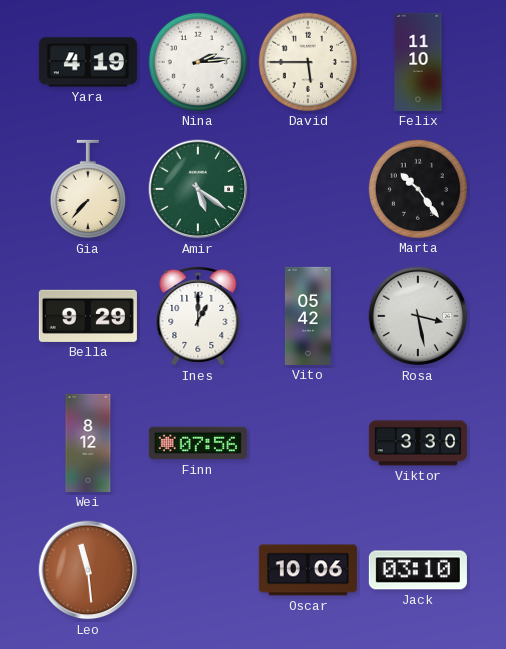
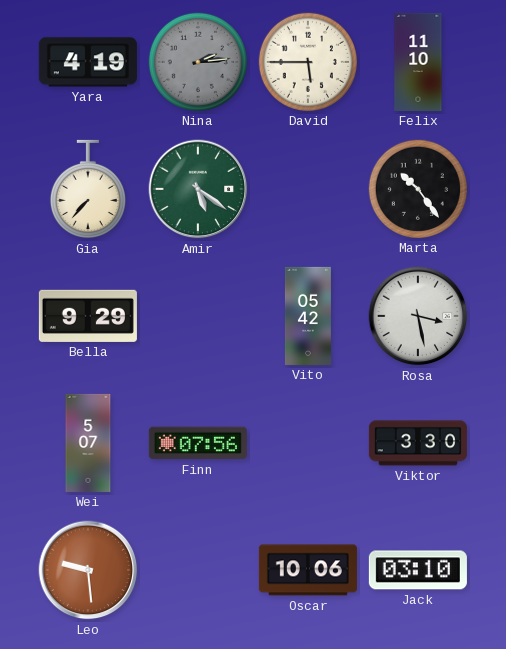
Nina dial: white -> grey (198, 62)
Ines: 1:00 -> none (198, 316)
Wei: 8:12 -> 5:07 (88, 443)
Leo: 11:29 -> 9:29 (88, 570)
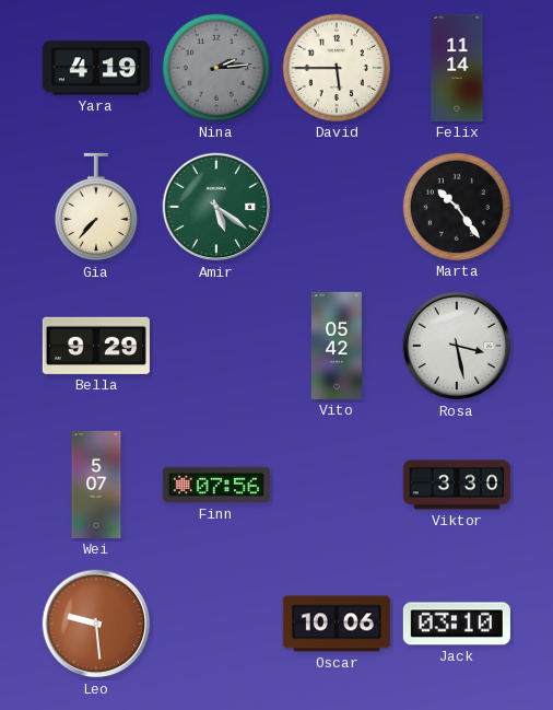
Felix: 11:10 -> 11:14 (457, 68)
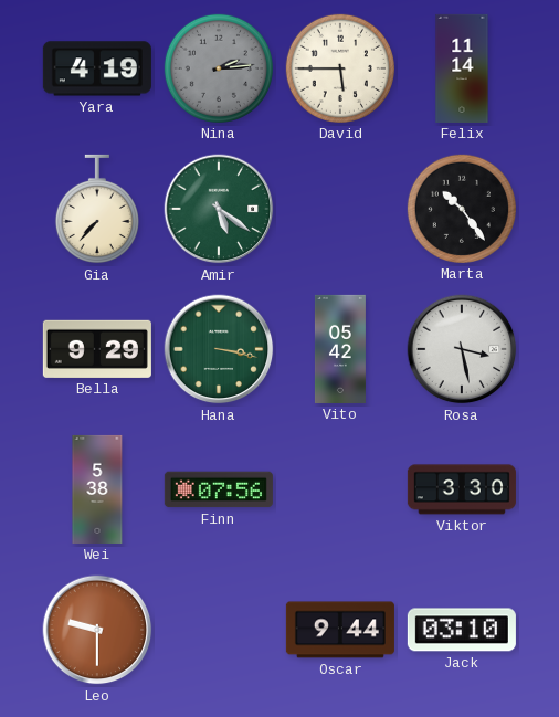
Hana: none -> 3:17 (219, 349)
Wei: 5:07 -> 5:38 (97, 489)
Leo: 9:29 -> 9:30 (97, 630)
Oscar: 10:06 -> 9:44 (340, 630)
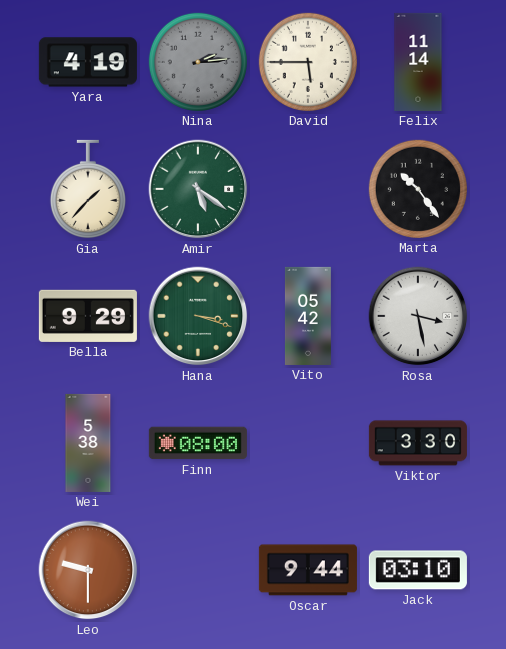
Gia: 7:37 -> 1:37 (88, 189)
Hana: 3:17 -> 3:18 (198, 316)
Finn: 07:56 -> 08:00 (198, 443)
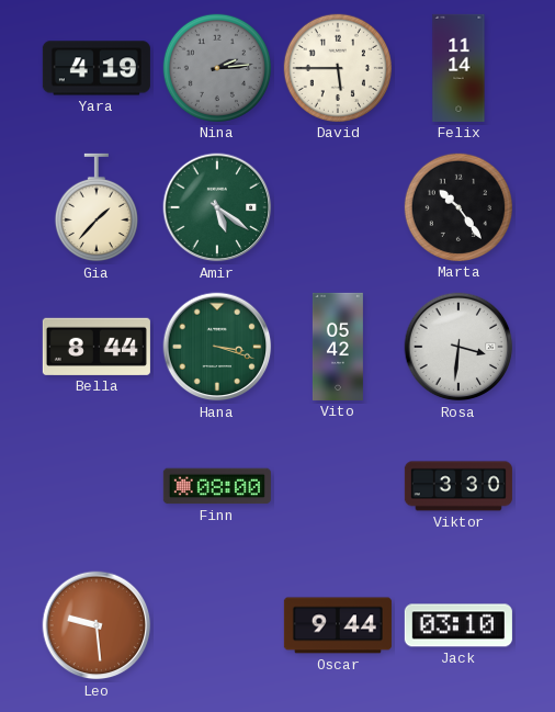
Bella: 9:29 -> 8:44 (97, 347)
Rosa: 3:28 -> 3:31 (458, 347)
Wei: 5:38 -> none (88, 443)
Leo: 9:30 -> 9:29 (97, 625)
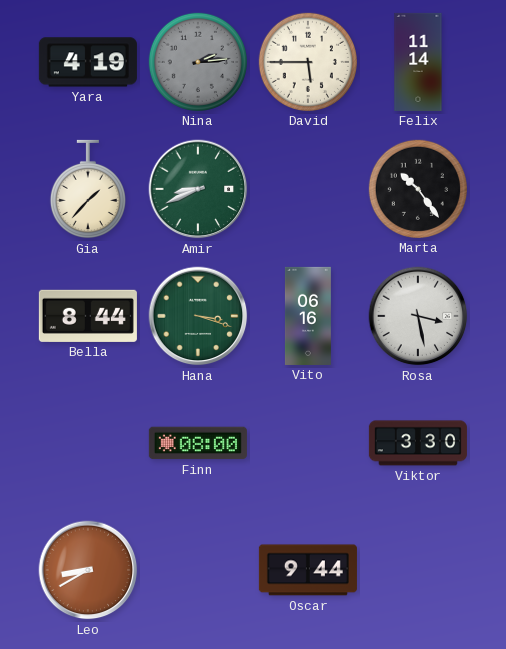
Amir: 5:21 -> 8:41 (198, 189)
Vito: 05:42 -> 06:16 (308, 316)
Rosa: 3:31 -> 3:28 (418, 316)
Leo: 9:29 -> 8:40 (88, 570)
Jack: 03:10 -> none (458, 625)
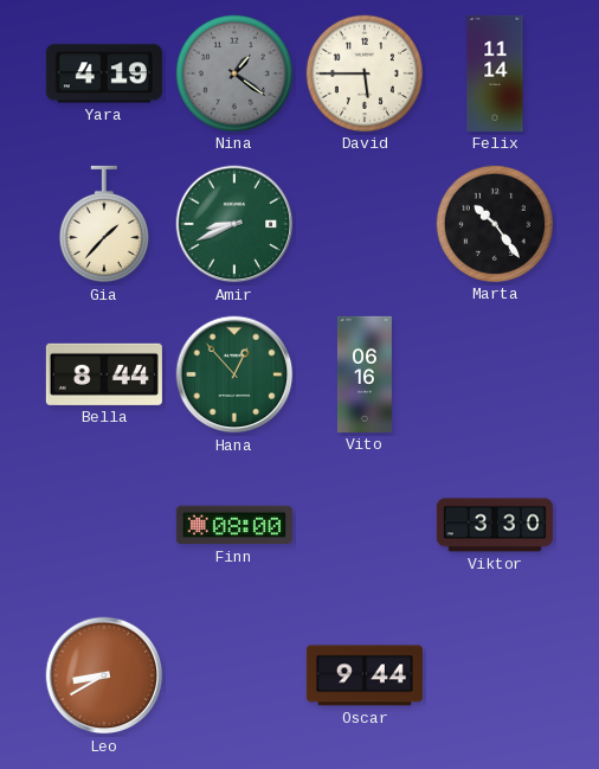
Nina: 2:14 -> 1:21 (234, 73)
Hana: 3:18 -> 12:53 (234, 374)
Rosa: 3:28 -> none (418, 316)
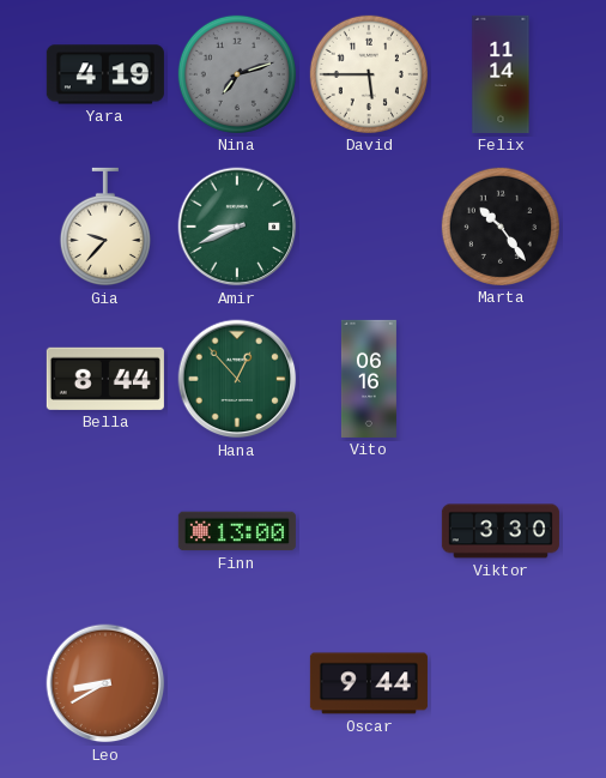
Nina: 1:21 -> 7:12 (237, 74)
Gia: 1:37 -> 9:37 (105, 227)
Finn: 08:00 -> 13:00 (237, 531)
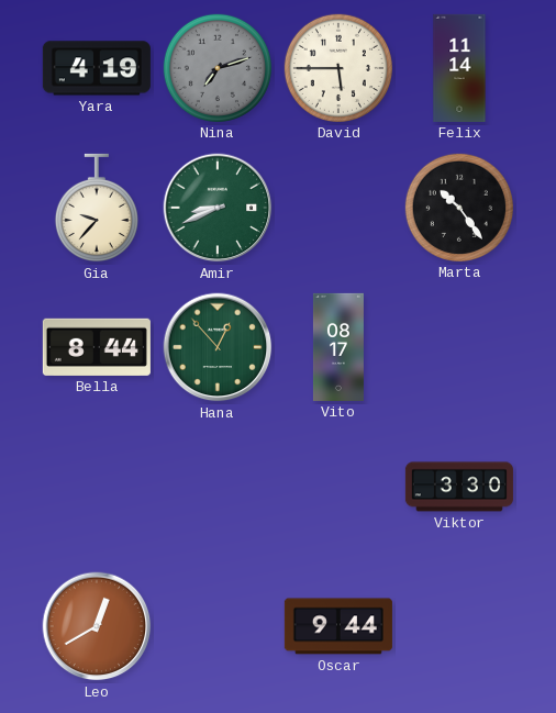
Vito: 06:16 -> 08:17 (338, 347)
Finn: 13:00 -> none (237, 531)
Leo: 8:40 -> 12:40 (97, 626)
